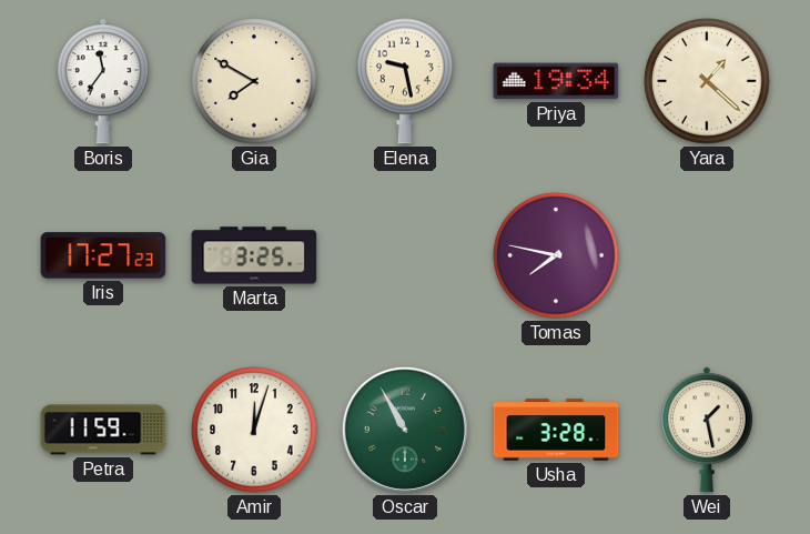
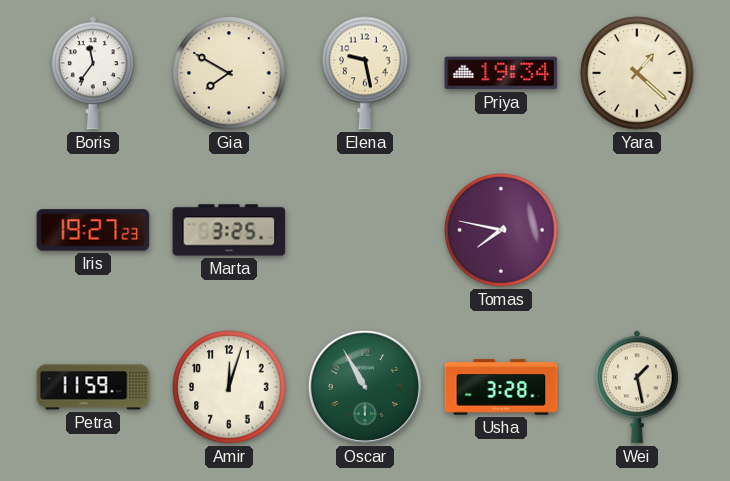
Iris: 17:27 -> 19:27 (93, 230)
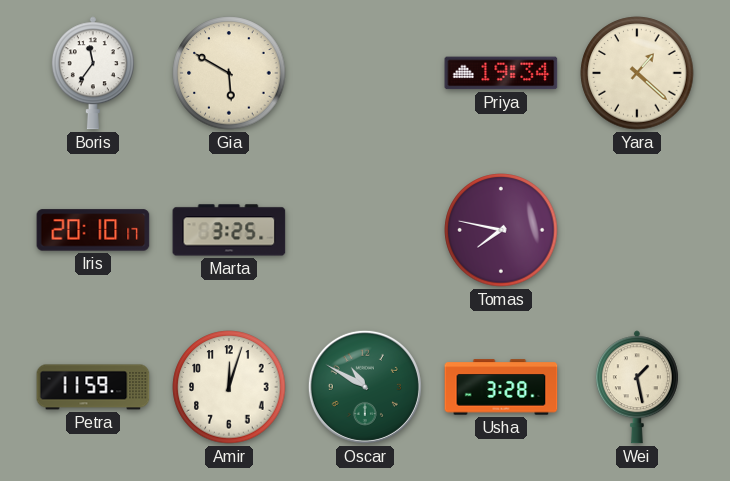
Gia: 7:50 -> 5:50 (229, 73)
Elena: 9:28 -> none (365, 73)
Iris: 19:27 -> 20:10 (93, 230)
Oscar: 10:55 -> 10:50 (365, 387)
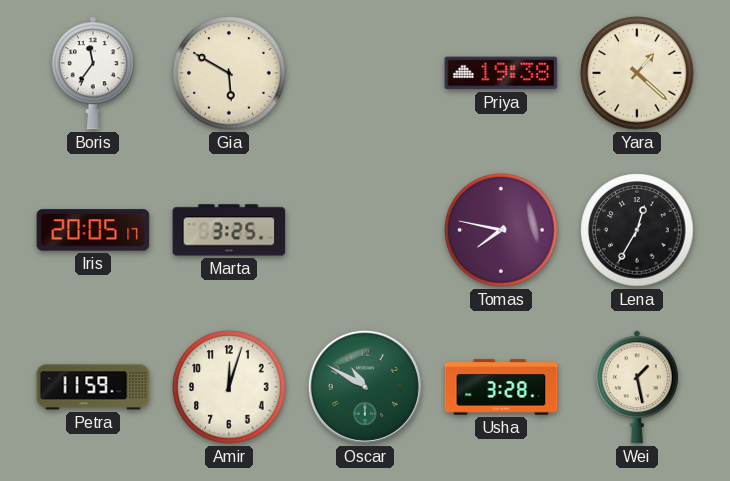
Priya: 19:34 -> 19:38 (501, 73)
Iris: 20:10 -> 20:05 (93, 230)
Lena: none -> 12:35 (637, 230)
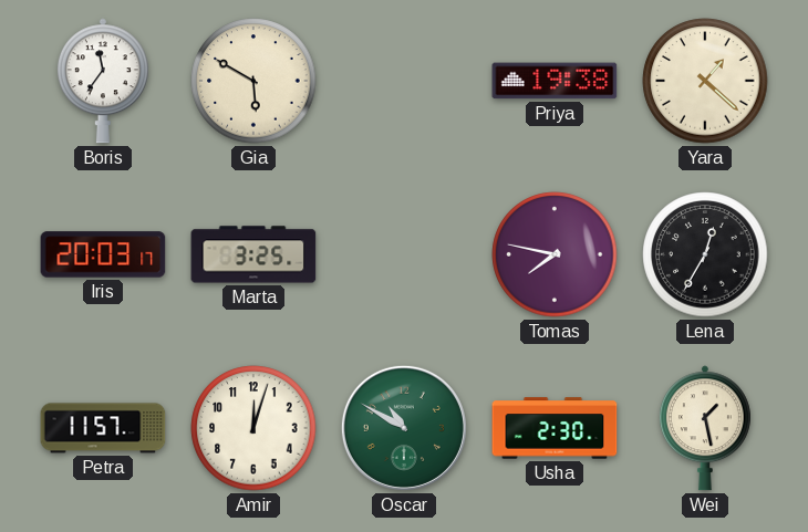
Iris: 20:05 -> 20:03 (103, 254)
Petra: 11:59 -> 11:57 (103, 428)
Usha: 3:28 -> 2:30 (555, 428)
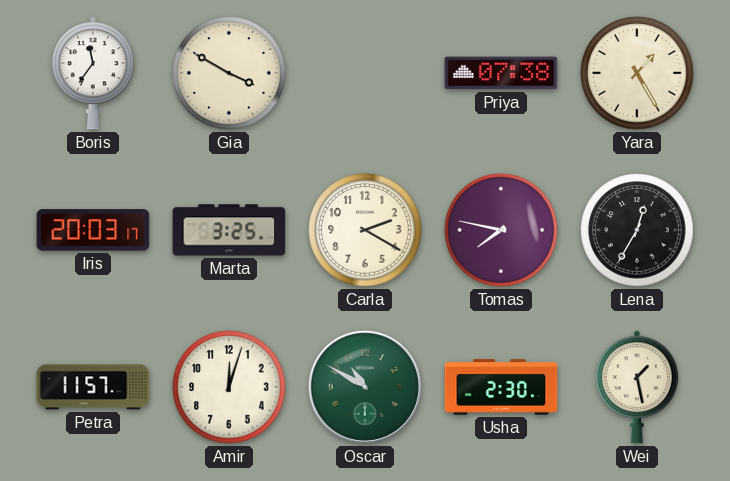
Gia: 5:50 -> 3:50 (229, 73)
Priya: 19:38 -> 07:38 (501, 73)
Yara: 1:22 -> 1:25 (637, 73)
Carla: none -> 2:20 (365, 230)
